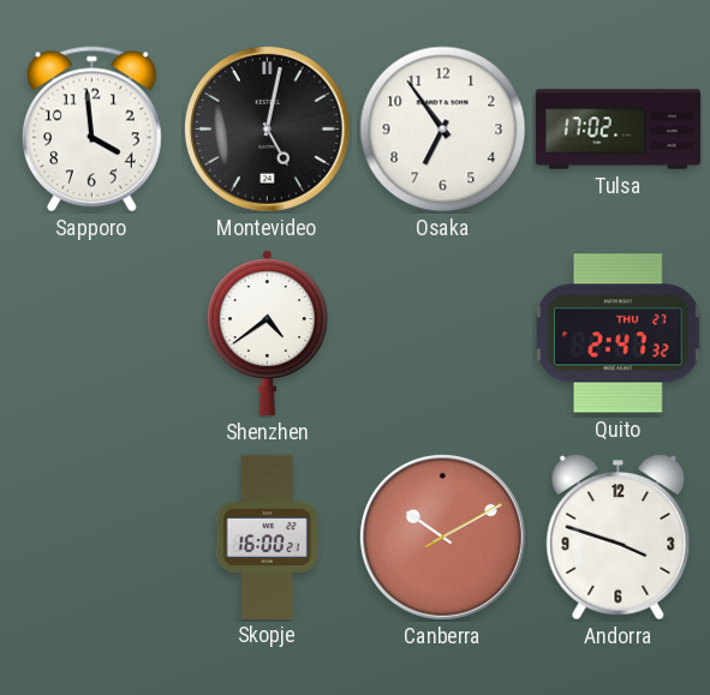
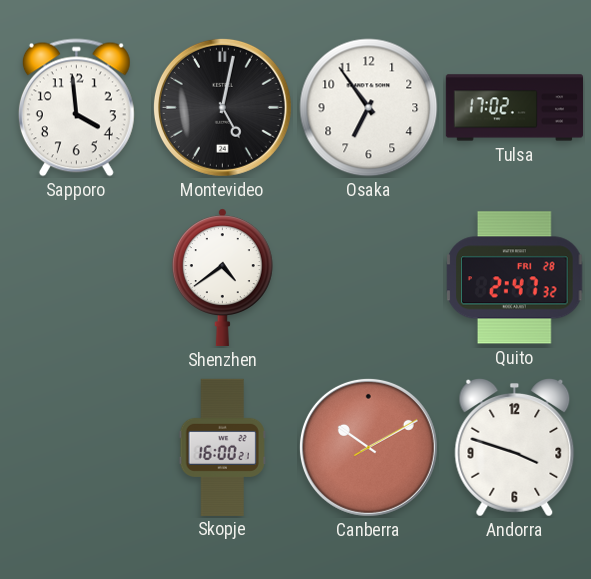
Quito date: THU 27 -> FRI 28 (515, 278)
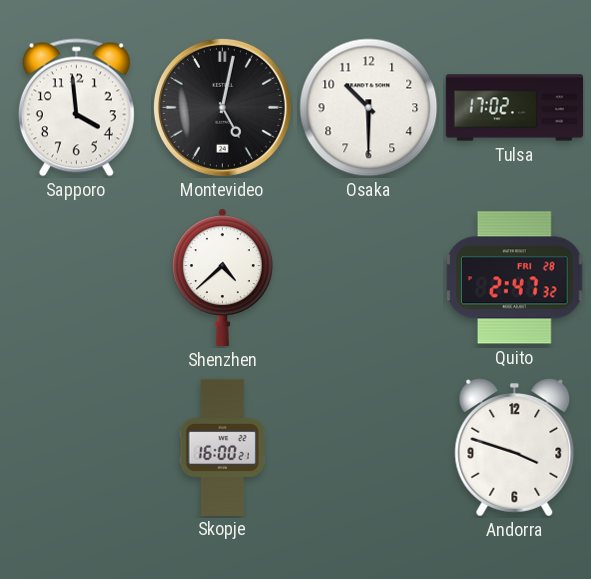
Osaka: 6:54 -> 10:30 (369, 108)
Shenzhen: 4:39 -> 4:38 (222, 277)
Canberra: 10:10 -> none (368, 447)
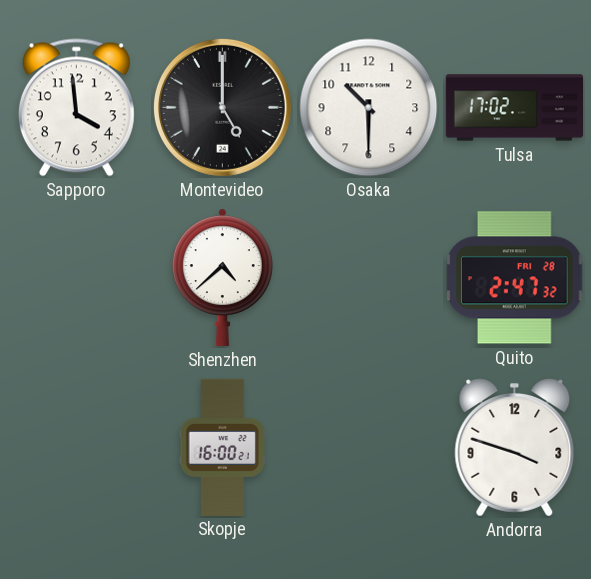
Montevideo: 5:02 -> 5:00 (222, 107)
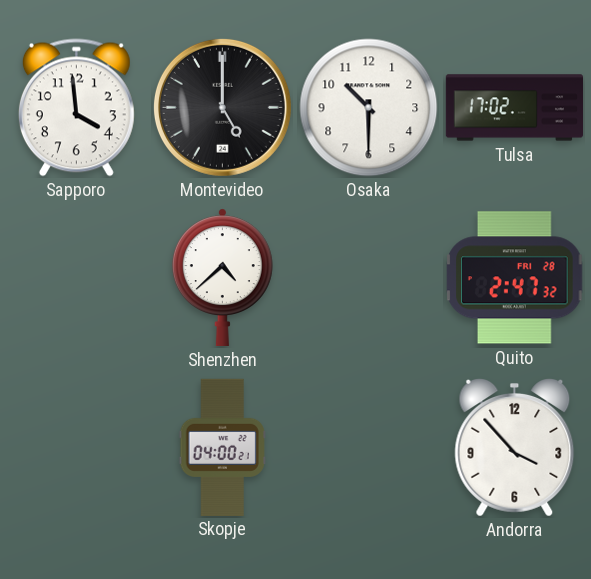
Skopje: 16:00 -> 04:00 (222, 447)
Andorra: 3:48 -> 3:53 (515, 448)
